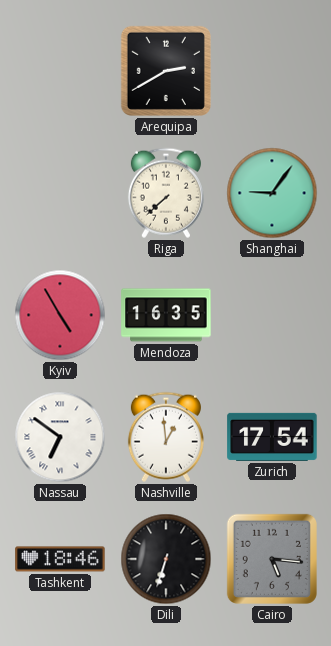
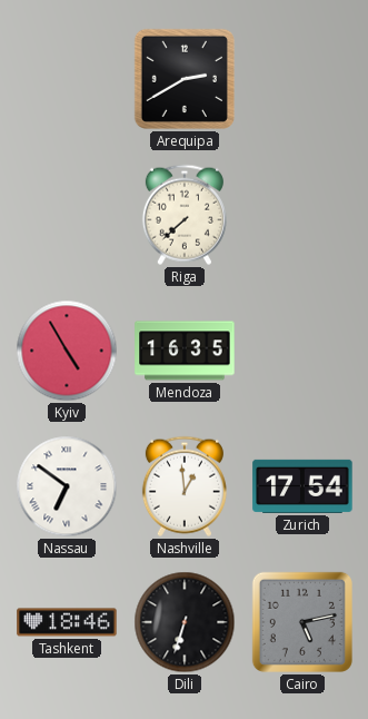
Shanghai: 9:06 -> none (272, 193)
Cairo: 5:16 -> 5:13 (302, 622)
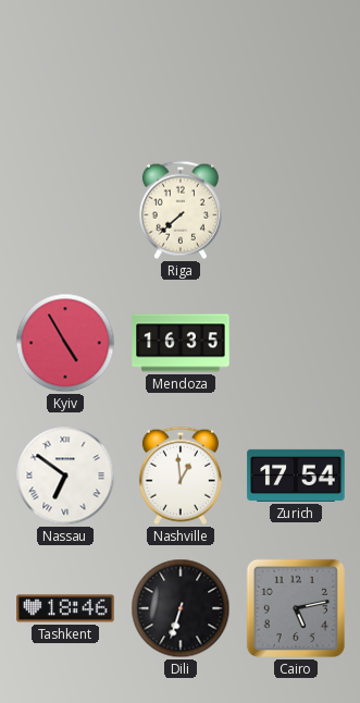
Arequipa: 2:40 -> none (185, 79)
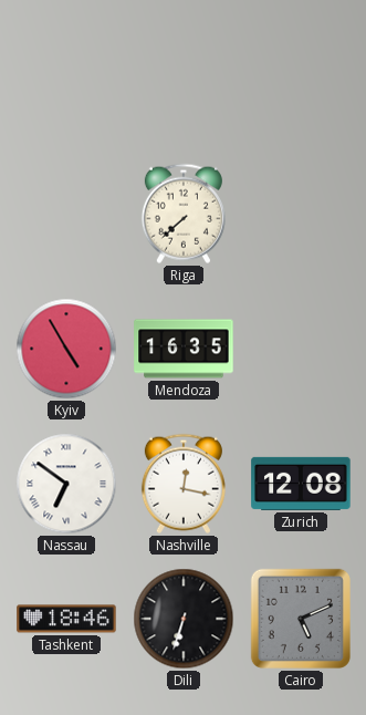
Nashville: 12:59 -> 12:17 (184, 484)
Zurich: 17:54 -> 12:08 (301, 484)
Cairo: 5:13 -> 5:11 (301, 619)
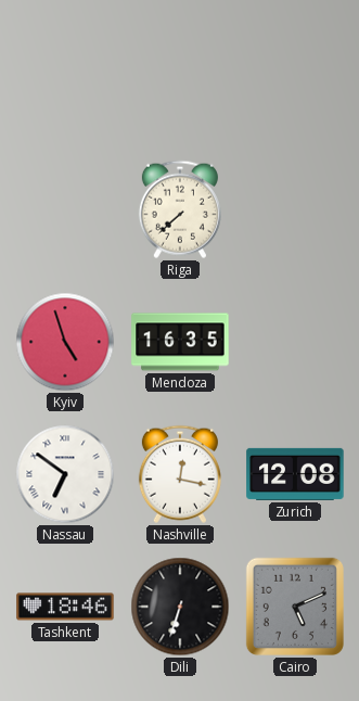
Kyiv: 4:55 -> 4:57 (65, 342)
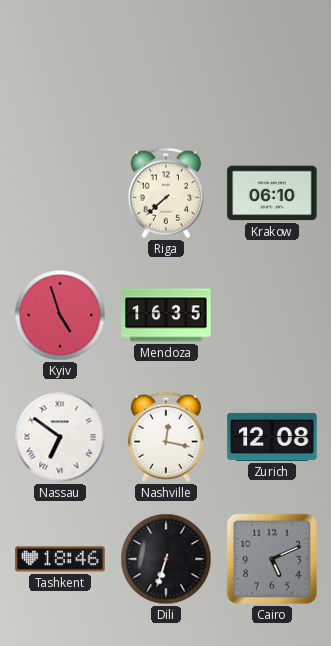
Krakow: none -> 06:10 (272, 193)
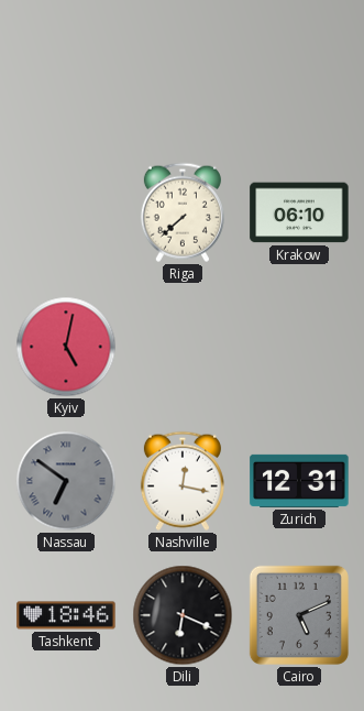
Kyiv: 4:57 -> 5:02 (66, 347)
Mendoza: 16:35 -> none (166, 315)
Nassau dial: white -> grey (66, 481)
Zurich: 12:08 -> 12:31 (299, 481)
Dili: 6:33 -> 6:19 (183, 615)
